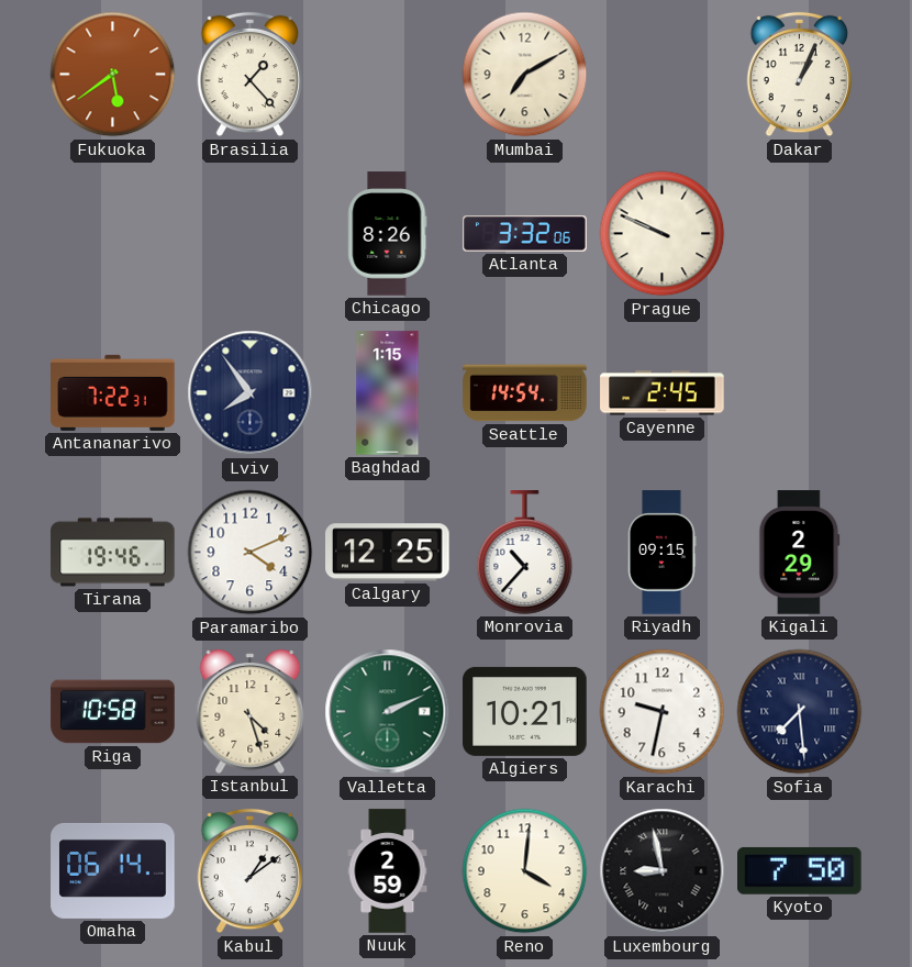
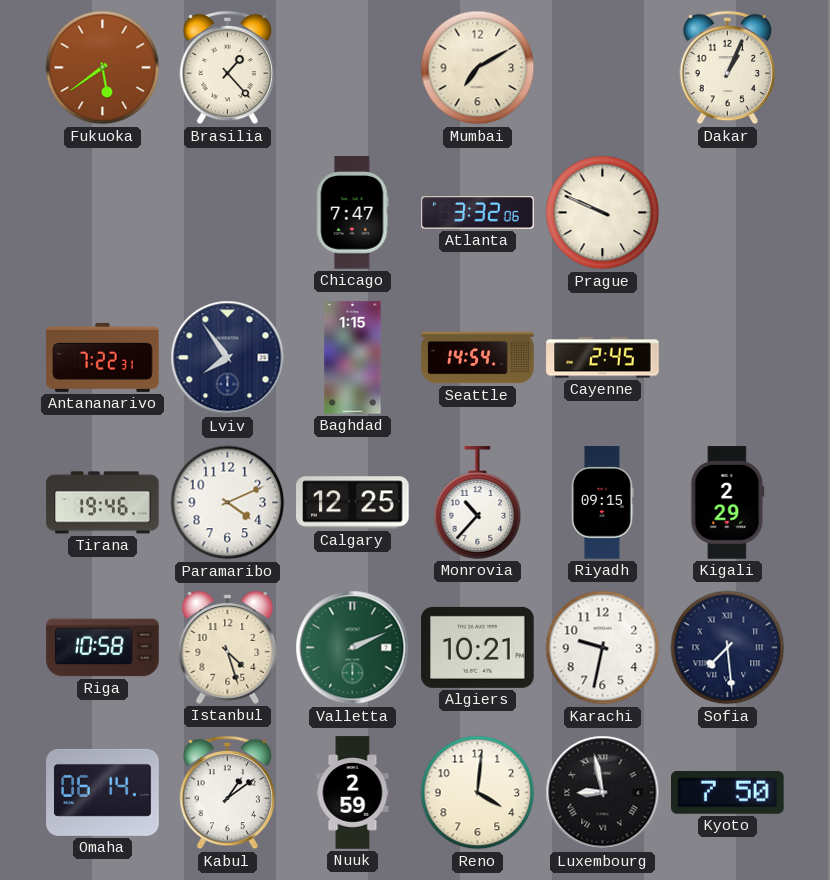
Chicago: 8:26 -> 7:47 (353, 213)
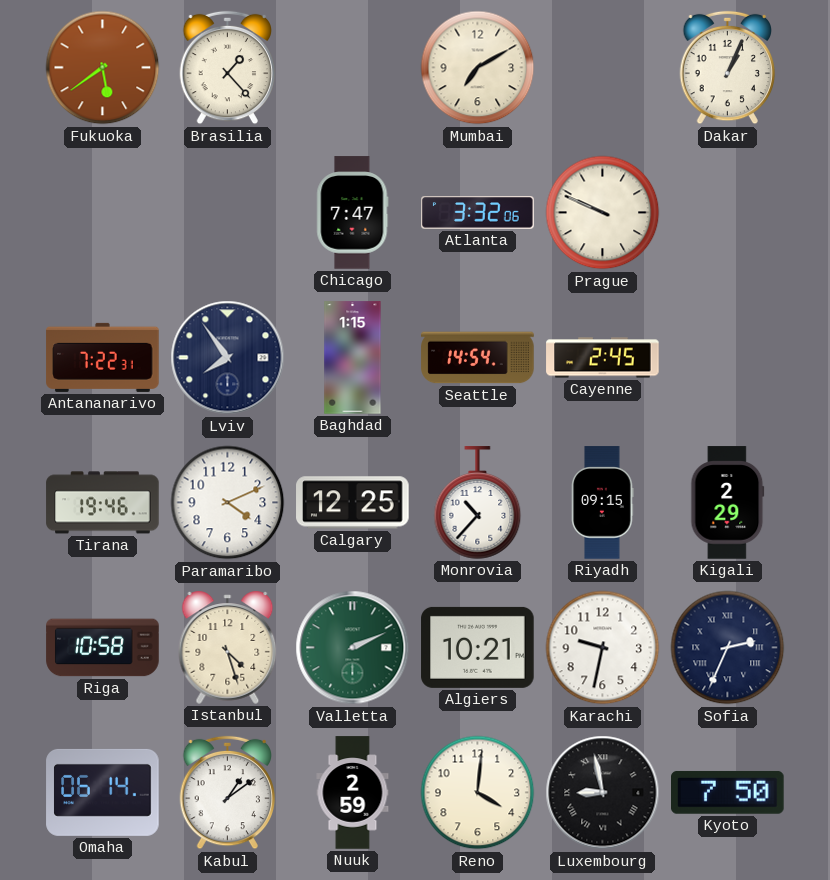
Sofia: 7:29 -> 2:34 (728, 648)
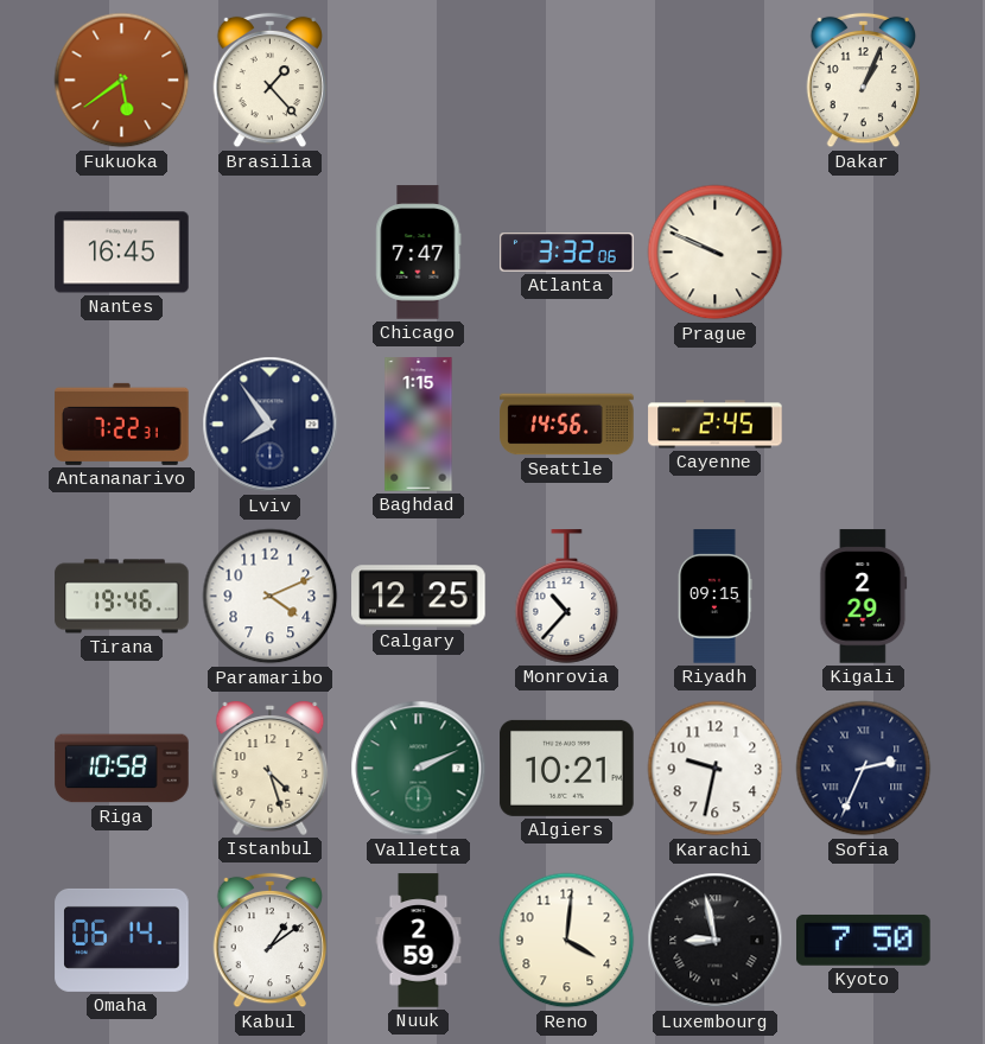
Mumbai: 7:10 -> none (478, 68)
Nantes: none -> 16:45 (122, 253)
Seattle: 14:54 -> 14:56 (567, 425)
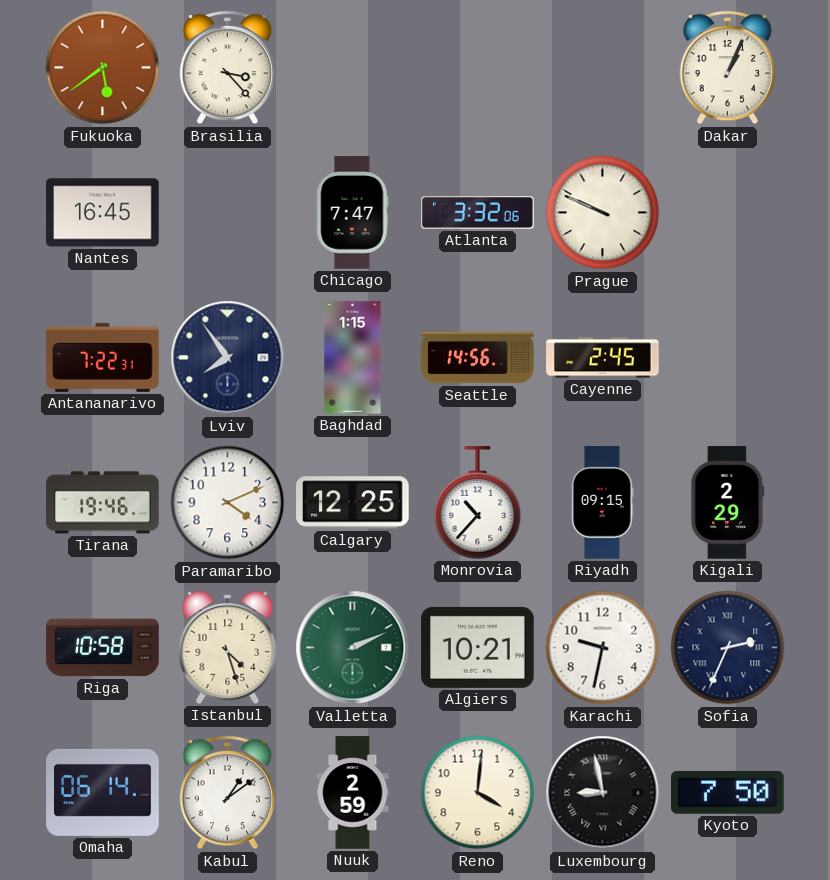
Brasilia: 1:23 -> 3:23 (228, 68)
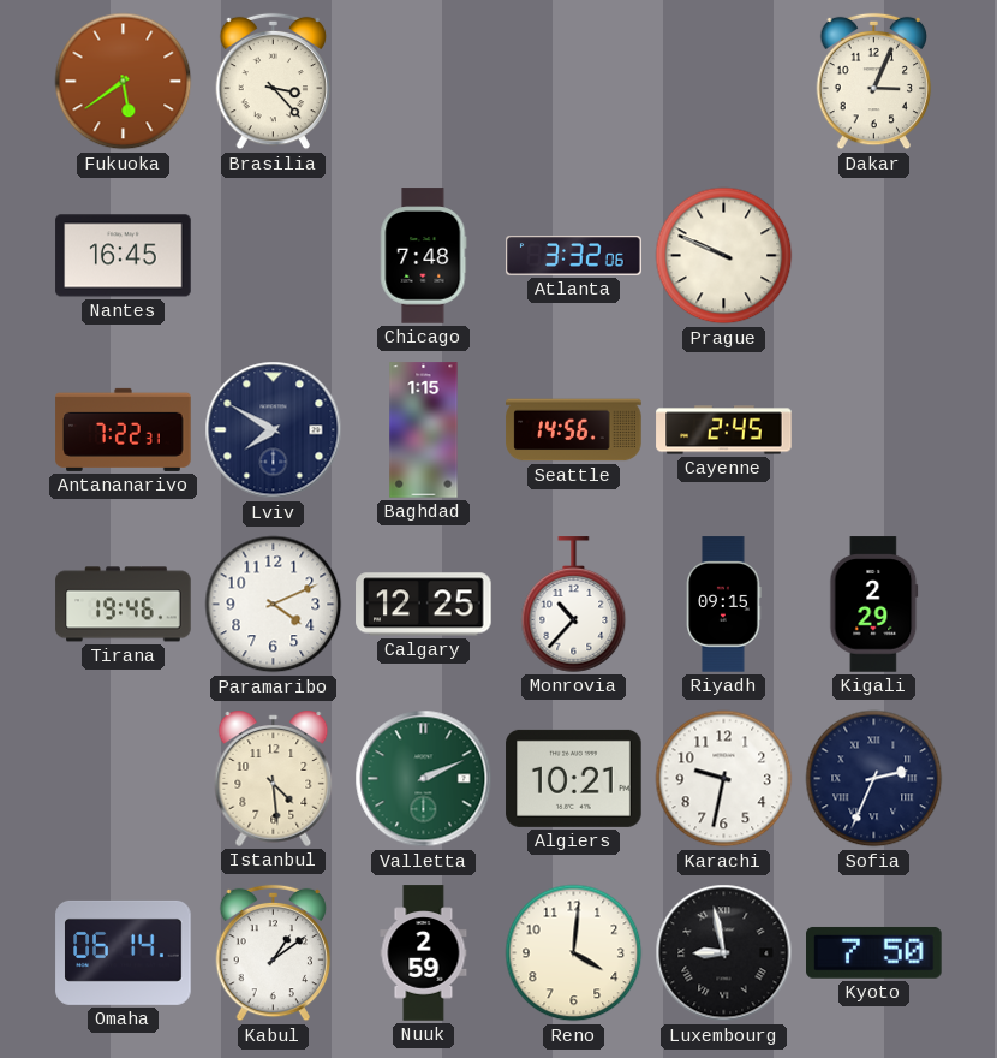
Dakar: 1:04 -> 3:04 (874, 82)
Chicago: 7:47 -> 7:48 (424, 256)
Lviv: 7:54 -> 7:50 (274, 430)
Riga: 10:58 -> none (103, 648)
Istanbul: 4:27 -> 4:29 (274, 778)
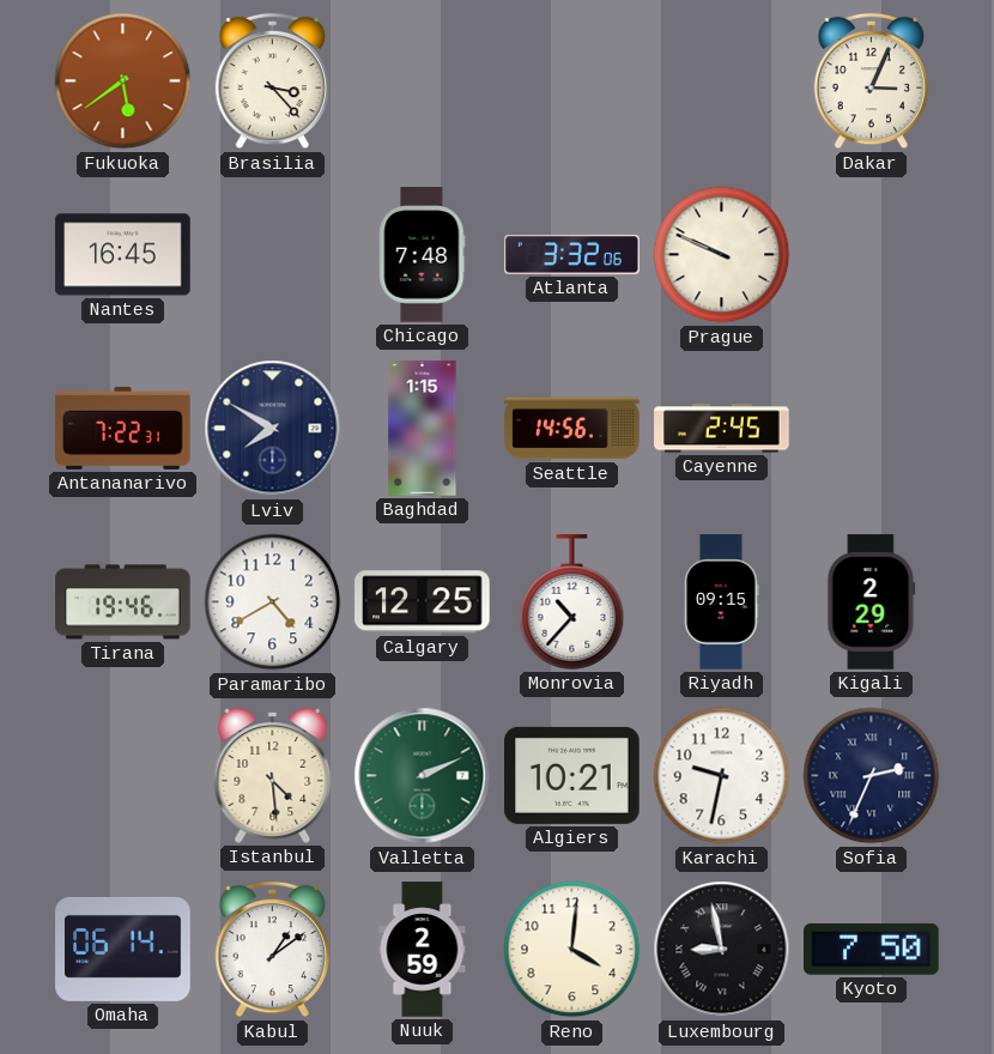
Paramaribo: 4:11 -> 4:40 (273, 602)
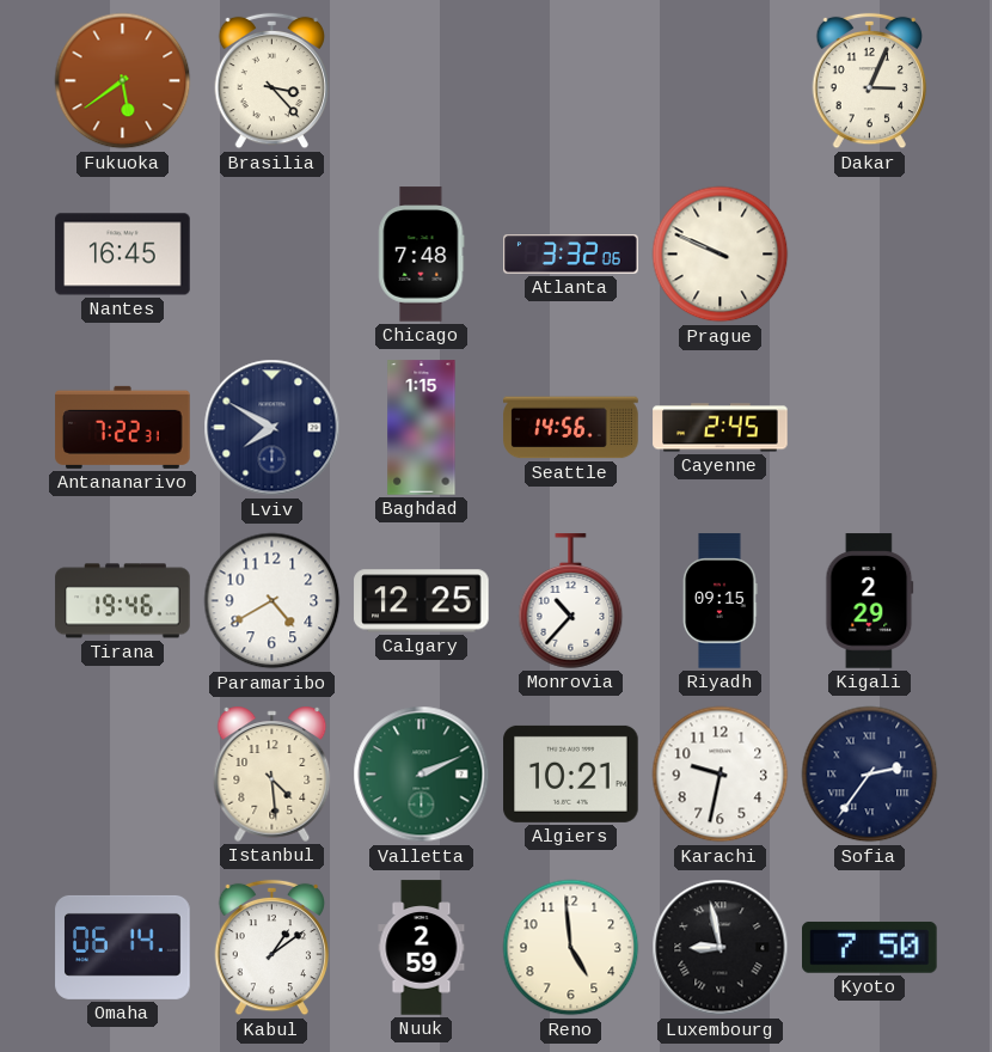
Sofia: 2:34 -> 2:36 (870, 775)
Reno: 4:01 -> 4:59 (571, 948)
